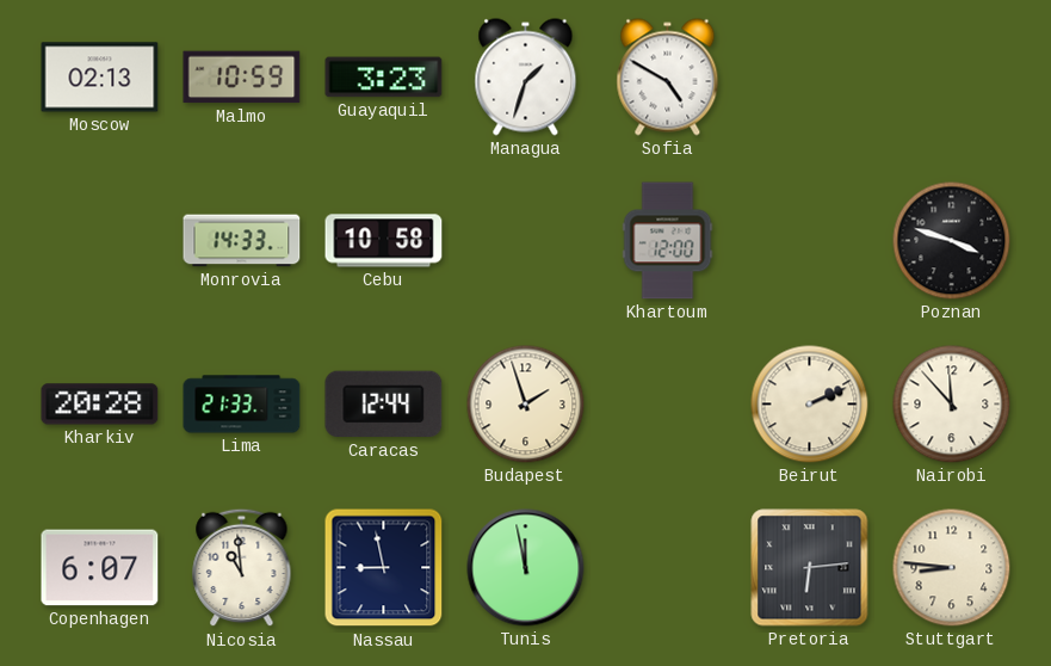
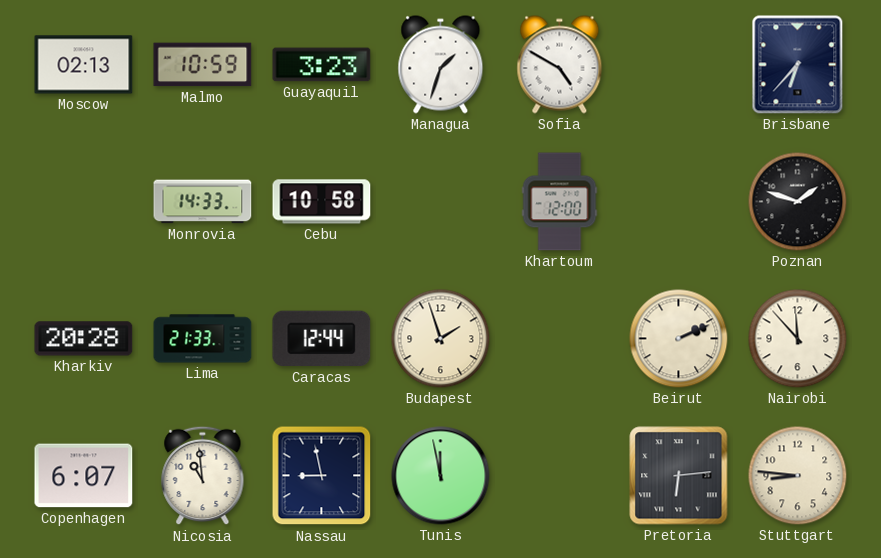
Brisbane: none -> 6:37 (798, 65)
Poznan: 3:48 -> 1:48 (798, 202)
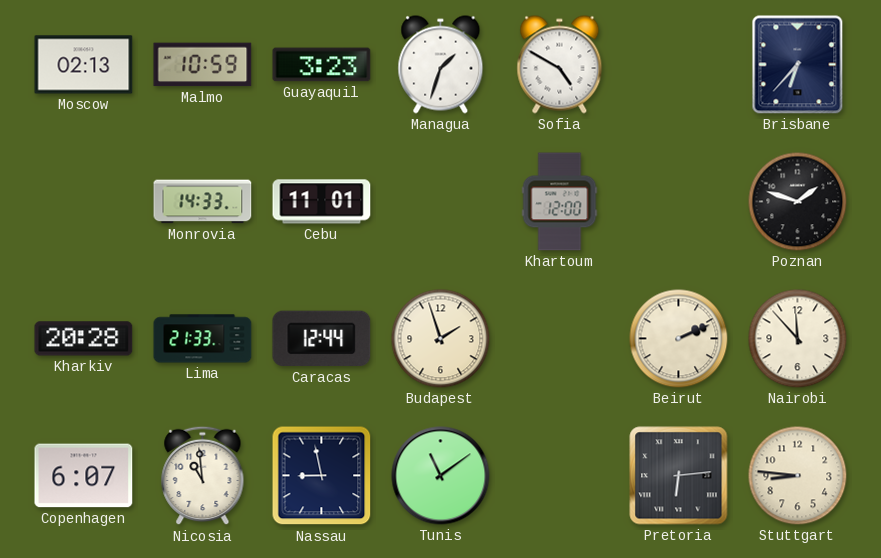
Cebu: 10:58 -> 11:01 (322, 202)
Tunis: 11:58 -> 11:09 (441, 476)
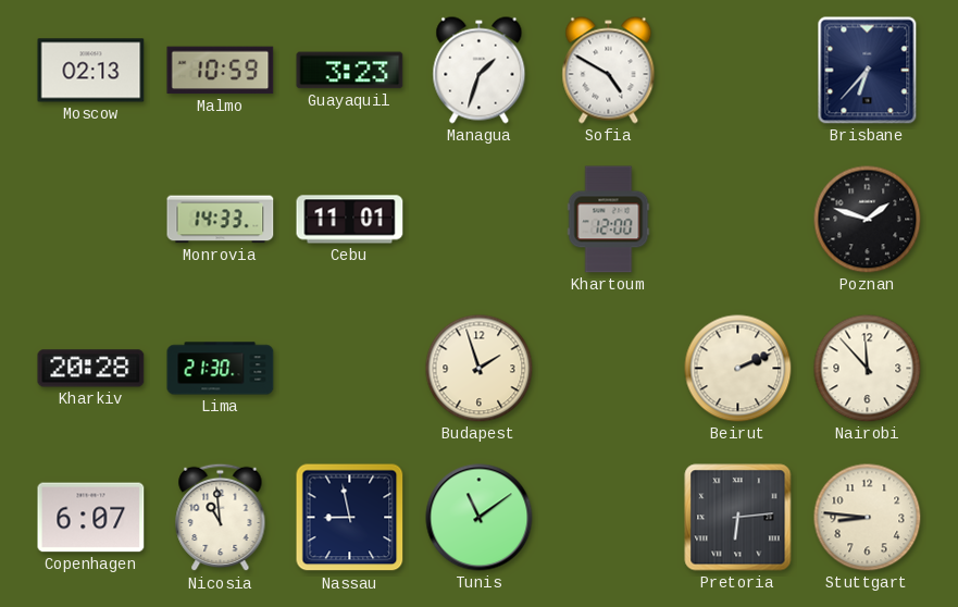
Lima: 21:33 -> 21:30 (221, 369)
Caracas: 12:44 -> none (322, 339)
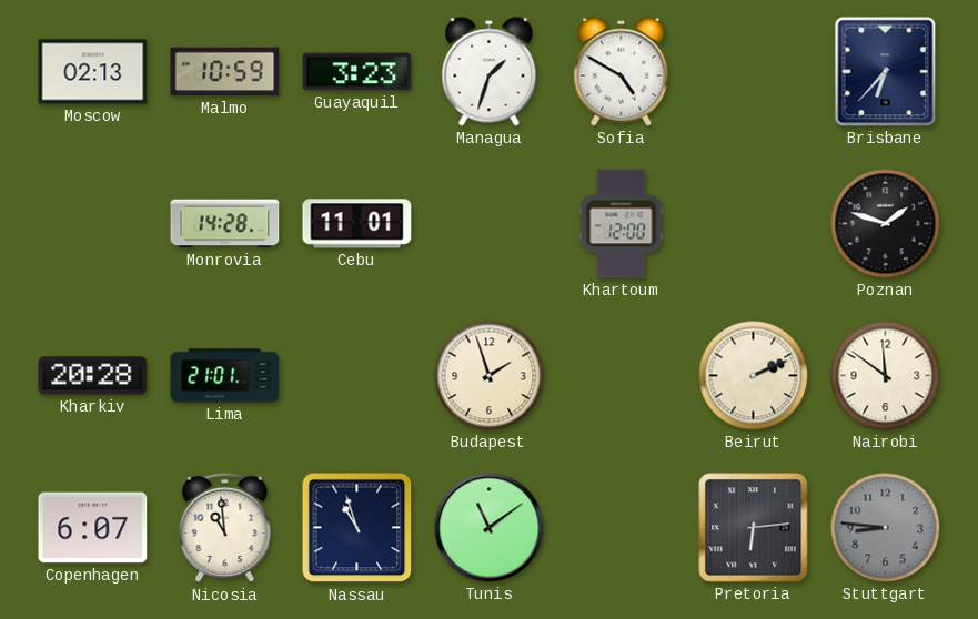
Monrovia: 14:33 -> 14:28 (225, 224)
Lima: 21:30 -> 21:01 (225, 376)
Nairobi: 11:53 -> 11:51 (886, 376)
Nassau: 8:58 -> 10:57 (357, 528)
Stuttgart dial: cream -> grey (886, 528)
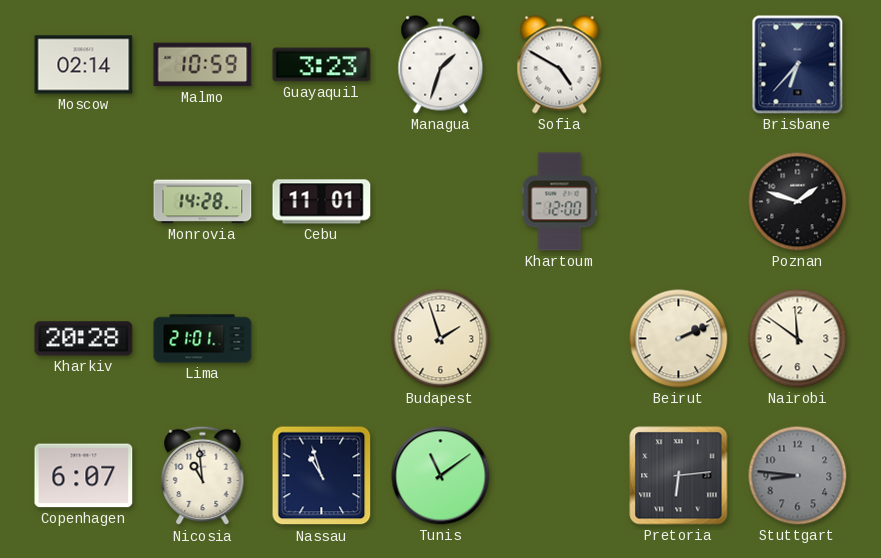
Moscow: 02:13 -> 02:14 (84, 65)
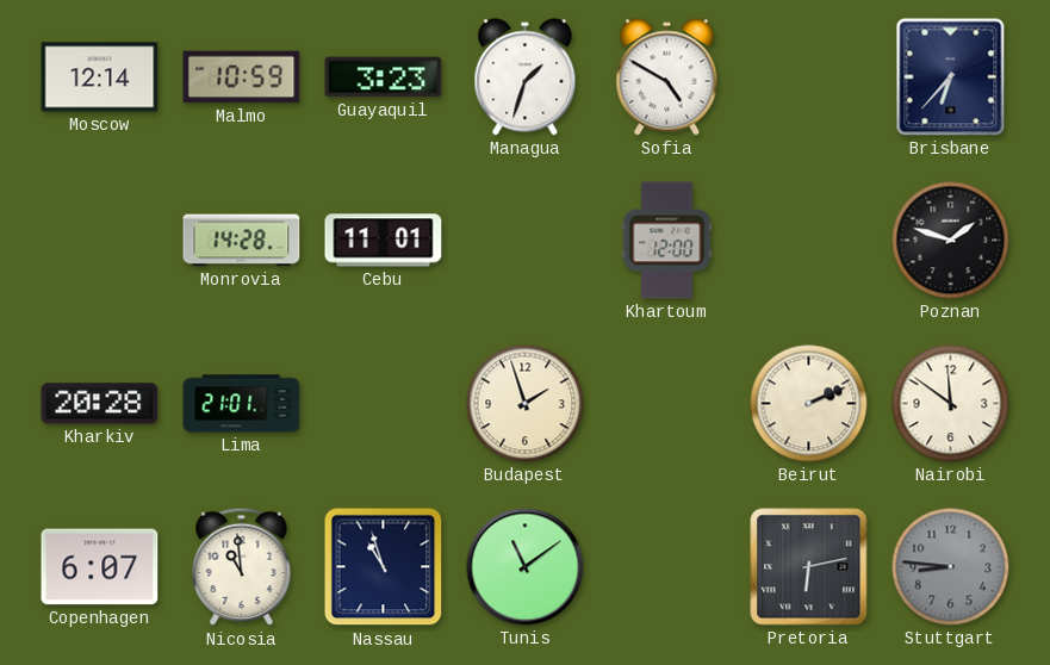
Moscow: 02:14 -> 12:14 (100, 77)
Pretoria: 6:14 -> 6:13 (809, 567)
